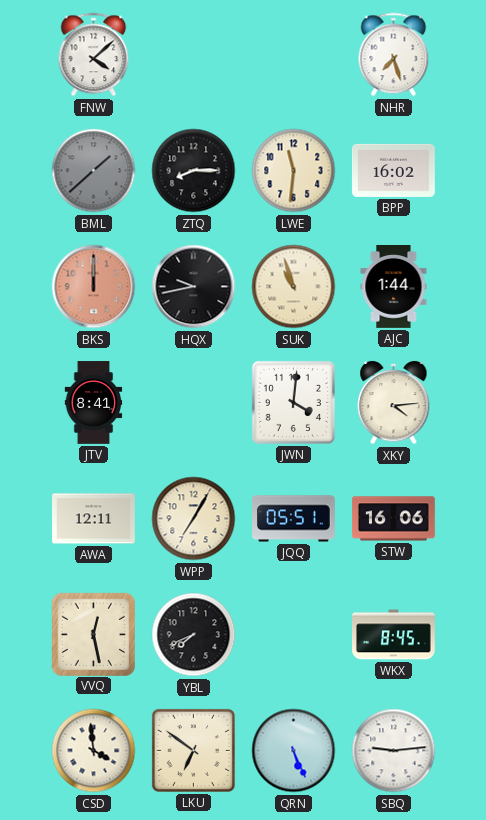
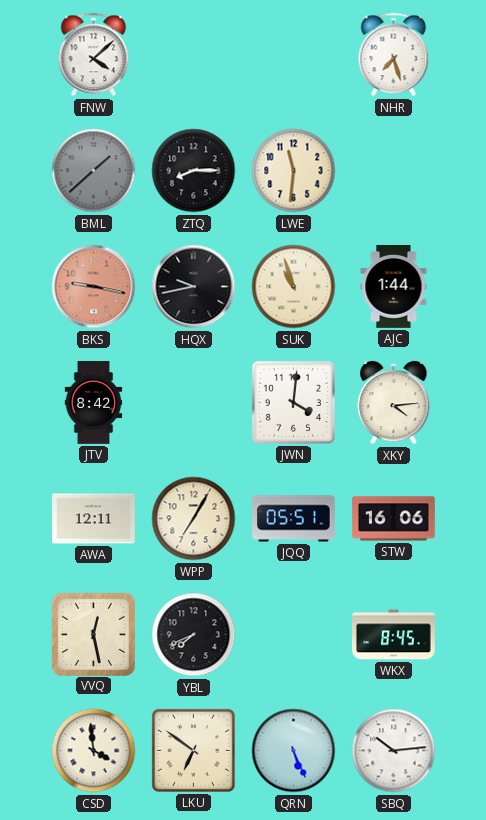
BPP: 16:02 -> none (394, 170)
BKS: 12:00 -> 9:17 (94, 287)
JTV: 8:41 -> 8:42 (94, 403)
SBQ: 9:14 -> 10:14 (394, 751)
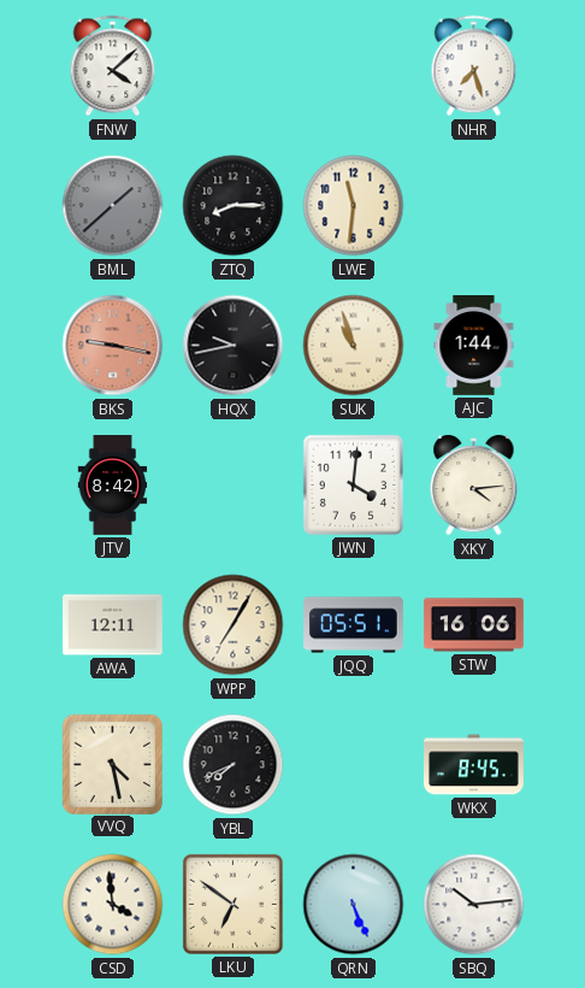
VVQ: 12:28 -> 4:28 (113, 764)
